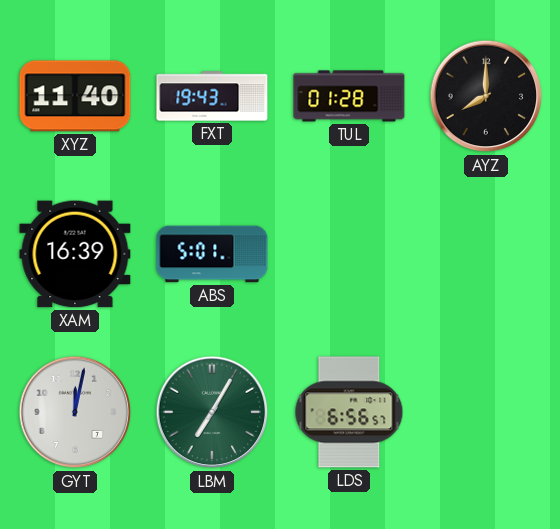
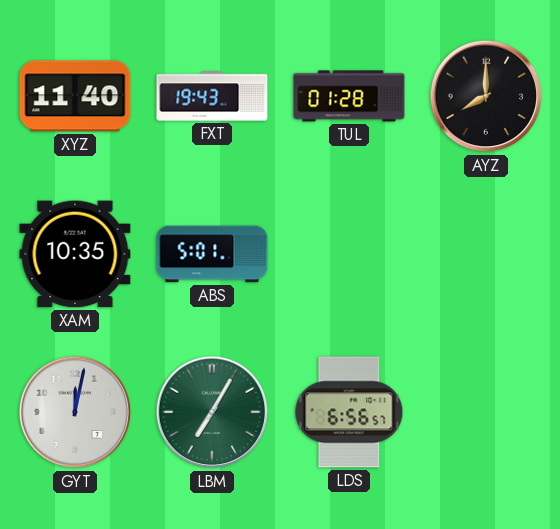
XAM: 16:39 -> 10:35 (75, 254)
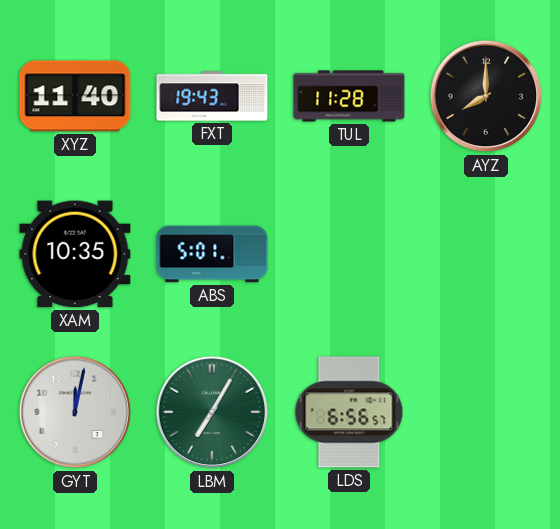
TUL: 01:28 -> 11:28 (349, 96)
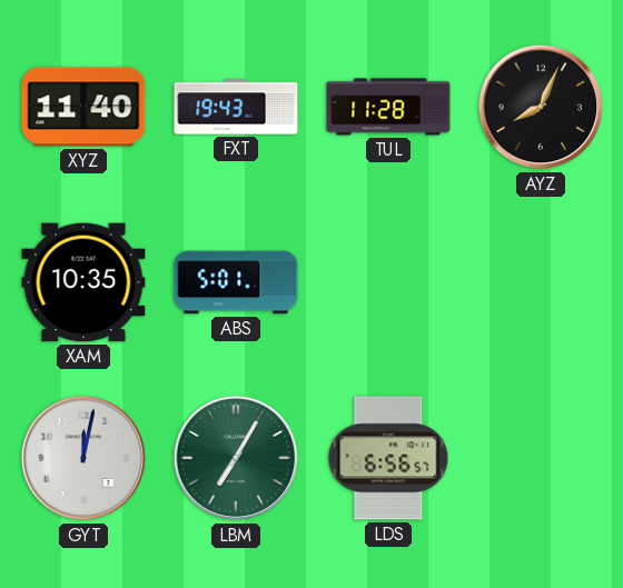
AYZ: 8:00 -> 8:04 (541, 107)
